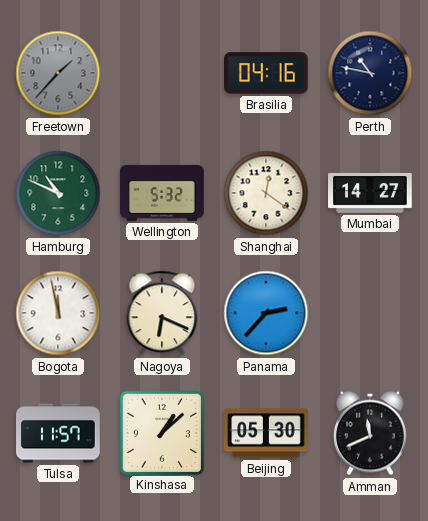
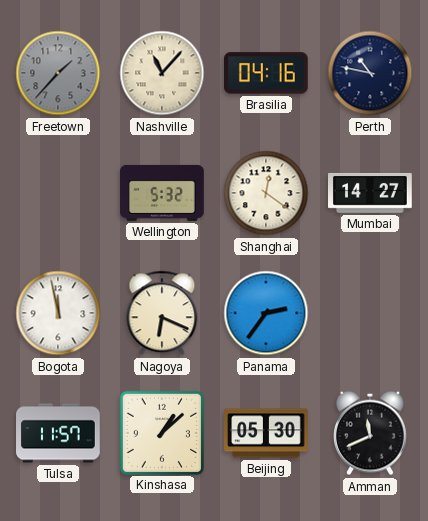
Nashville: none -> 11:07 (162, 73)
Hamburg: 10:49 -> none (58, 193)
Panama: 2:37 -> 2:36 (266, 313)
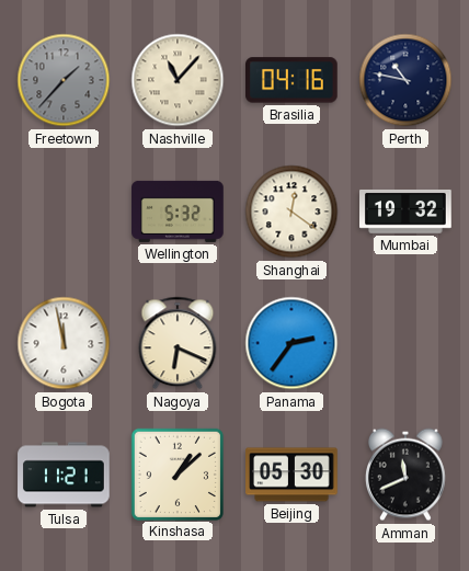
Mumbai: 14:27 -> 19:32 (407, 212)
Tulsa: 11:57 -> 11:21 (64, 475)
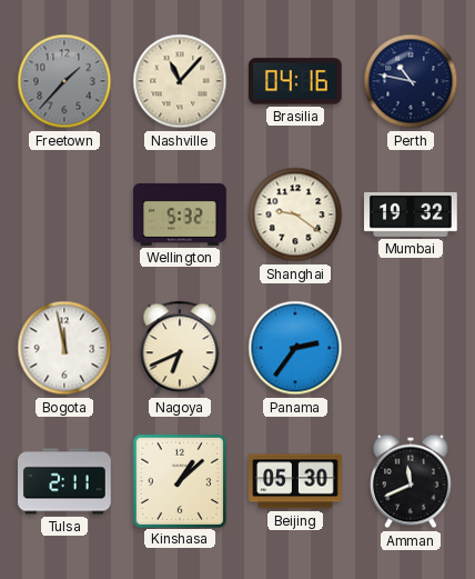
Shanghai: 12:21 -> 9:21 (295, 214)
Nagoya: 6:19 -> 6:41 (180, 348)
Tulsa: 11:21 -> 2:11 (64, 481)
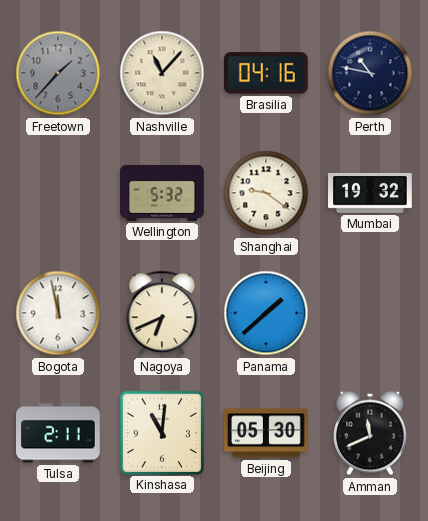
Panama: 2:36 -> 1:38 (266, 313)
Kinshasa: 1:08 -> 11:01 (161, 432)
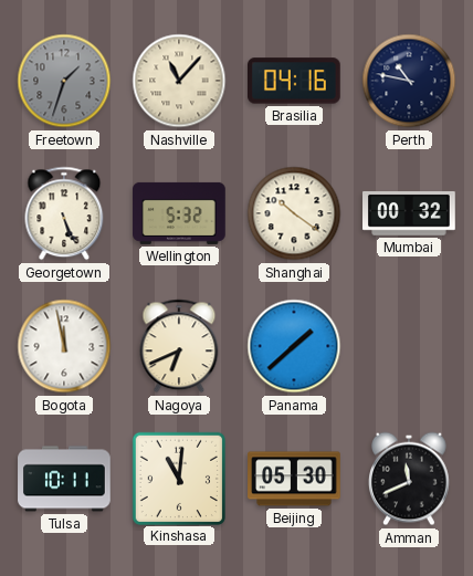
Freetown: 1:37 -> 1:33 (64, 81)
Georgetown: none -> 5:26 (64, 213)
Shanghai: 9:21 -> 10:21 (294, 213)
Mumbai: 19:32 -> 00:32 (410, 213)
Tulsa: 2:11 -> 10:11 (64, 479)
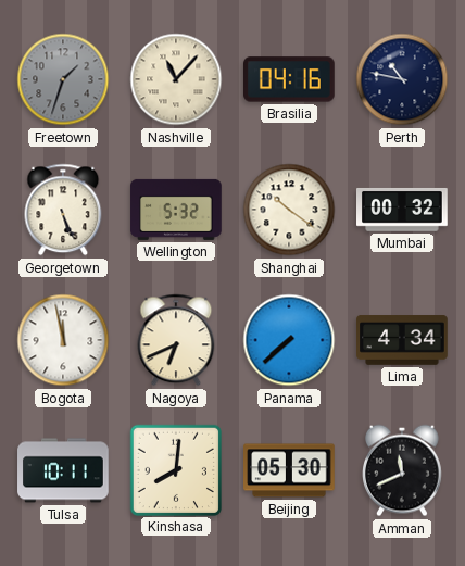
Panama: 1:38 -> 7:38 (289, 340)
Lima: none -> 4:34 (402, 341)
Kinshasa: 11:01 -> 8:01 (175, 469)
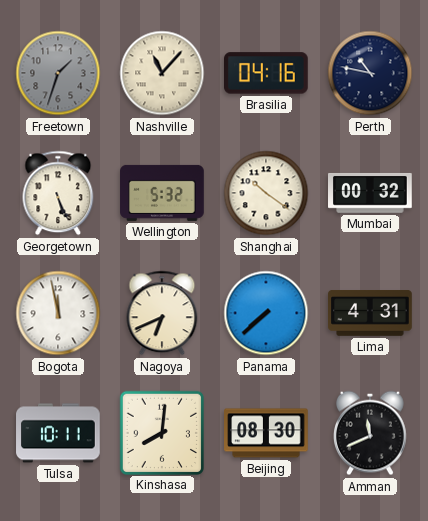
Lima: 4:34 -> 4:31 (370, 314)
Beijing: 05:30 -> 08:30 (266, 433)
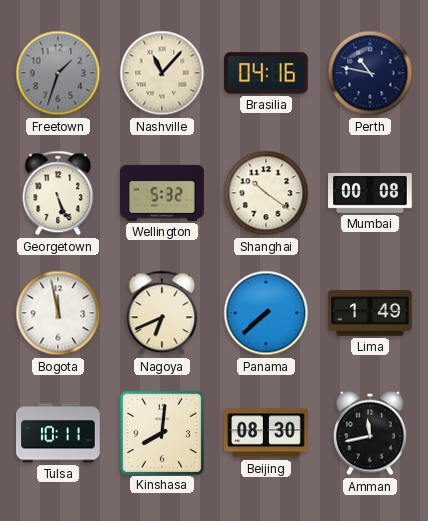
Mumbai: 00:32 -> 00:08 (371, 193)
Lima: 4:31 -> 1:49 (370, 314)
Amman: 11:41 -> 11:43 (371, 433)
